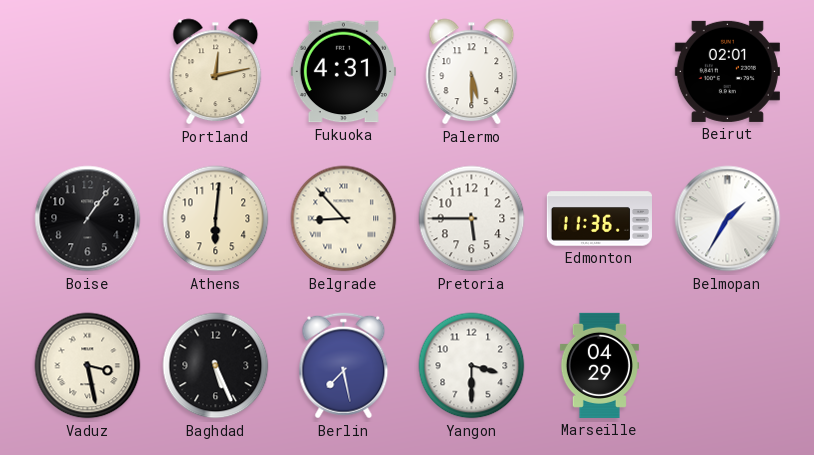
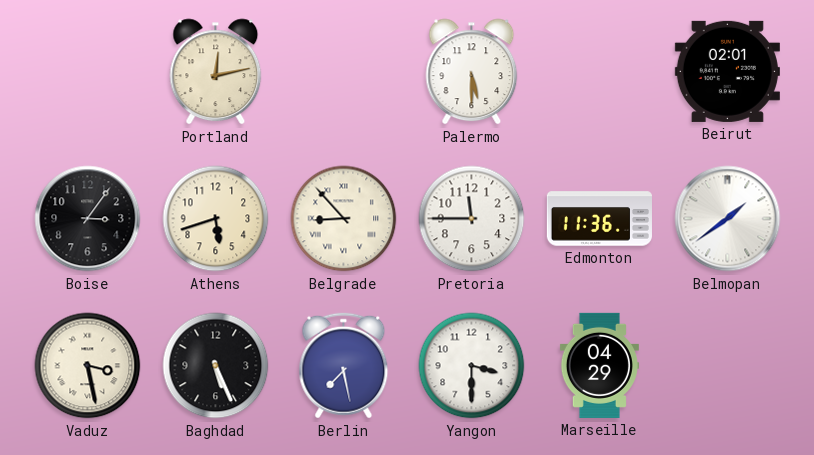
Fukuoka: 4:31 -> none (343, 72)
Boise: 1:06 -> 3:06 (88, 219)
Athens: 6:01 -> 5:42 (216, 219)
Pretoria: 5:45 -> 11:45 (472, 219)
Belmopan: 1:35 -> 1:39 (728, 219)
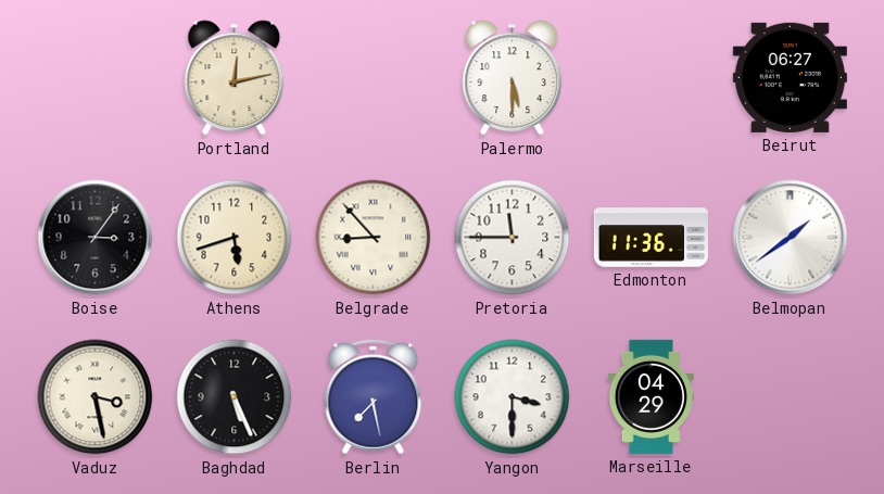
Beirut: 02:01 -> 06:27 (790, 77)
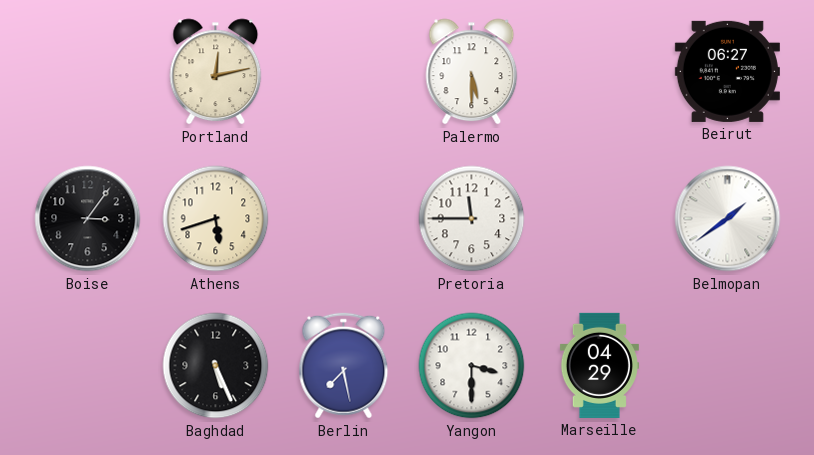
Belgrade: 8:53 -> none (374, 238)
Edmonton: 11:36 -> none (651, 238)
Vaduz: 3:28 -> none (96, 397)
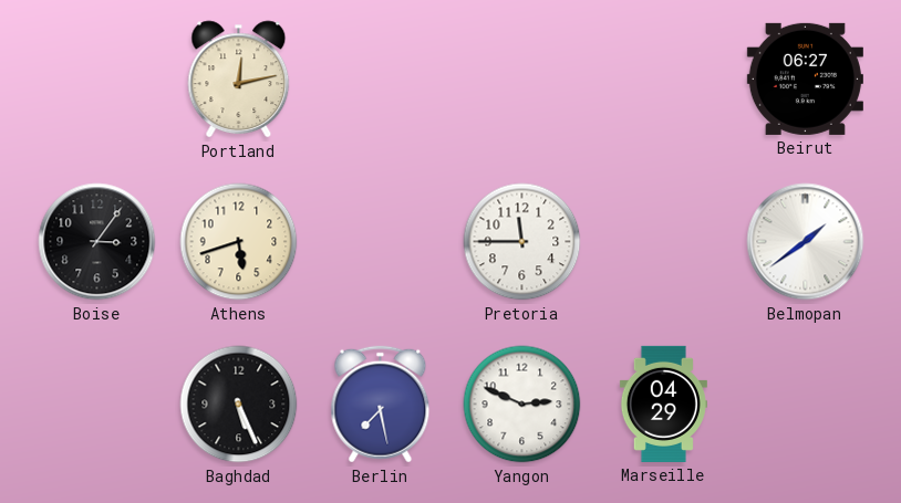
Palermo: 5:30 -> none (472, 72)
Yangon: 3:30 -> 2:49 (522, 405)
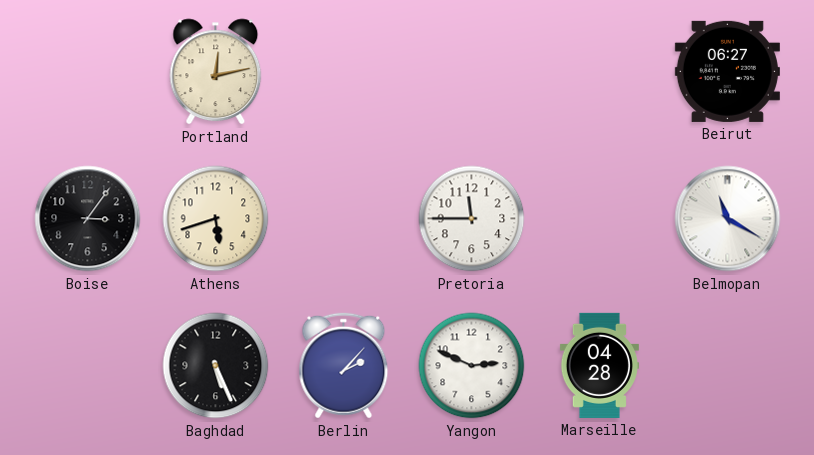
Belmopan: 1:39 -> 11:20 (728, 219)
Berlin: 7:28 -> 2:07 (344, 366)
Marseille: 04:29 -> 04:28 (599, 365)
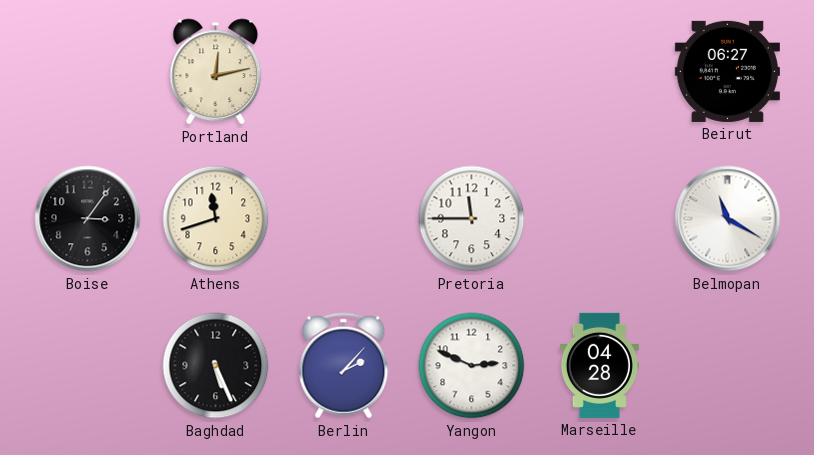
Athens: 5:42 -> 11:42 (216, 219)
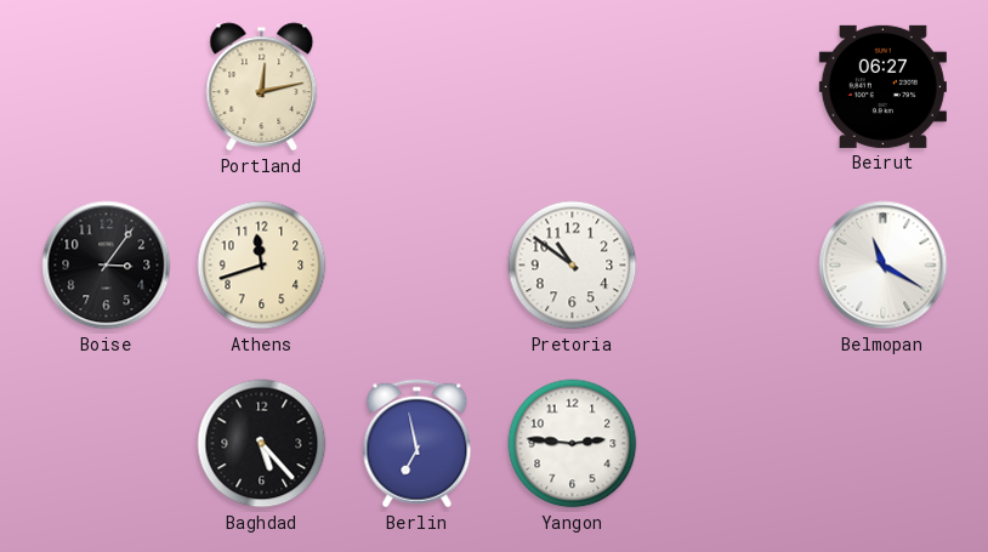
Pretoria: 11:45 -> 10:51 (573, 266)
Baghdad: 5:26 -> 5:23 (262, 444)
Berlin: 2:07 -> 6:58 (418, 444)
Yangon: 2:49 -> 2:46 (573, 444)
Marseille: 04:28 -> none (599, 365)
